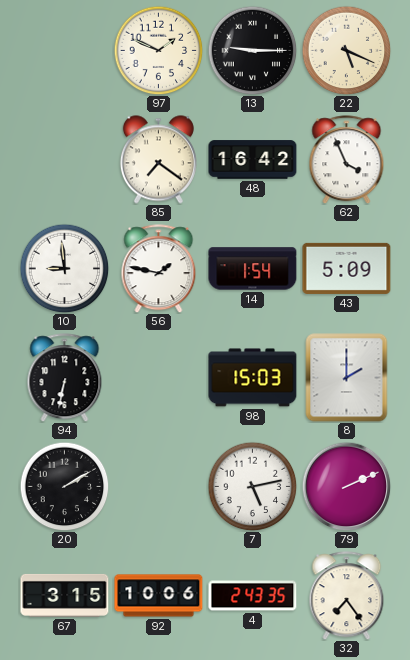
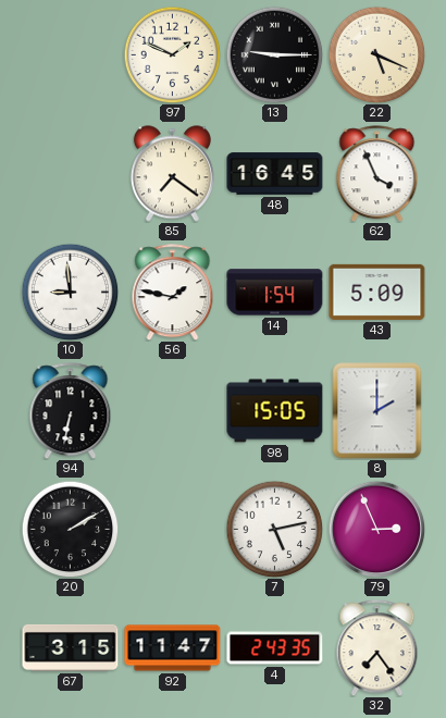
48: 16:42 -> 16:45 (275, 174)
98: 15:03 -> 15:05 (275, 411)
79: 2:11 -> 2:56 (376, 529)
92: 10:06 -> 11:47 (173, 648)
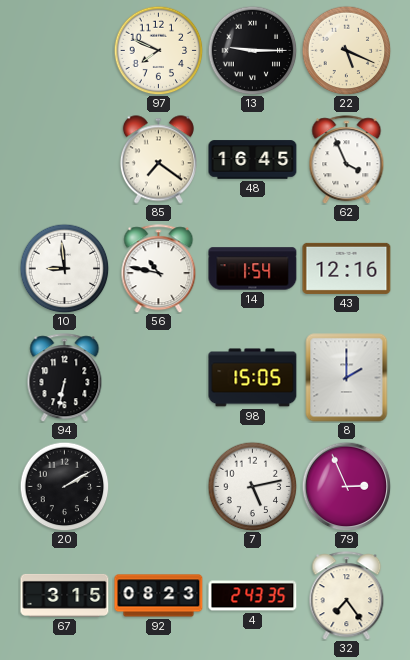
97: 1:49 -> 7:49 (158, 50)
56: 1:47 -> 10:47 (159, 269)
43: 5:09 -> 12:16 (347, 268)
92: 11:47 -> 08:23 (159, 596)
